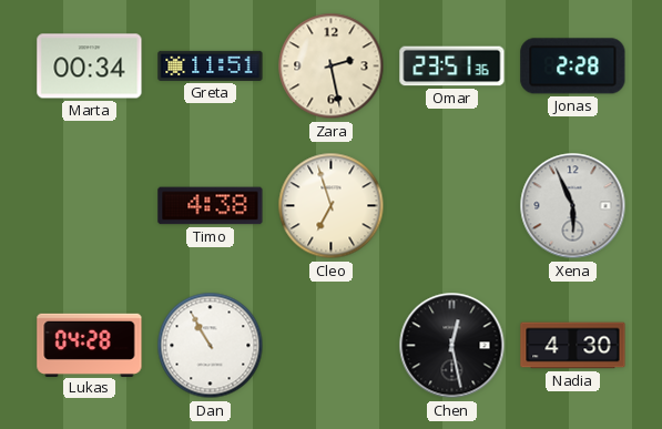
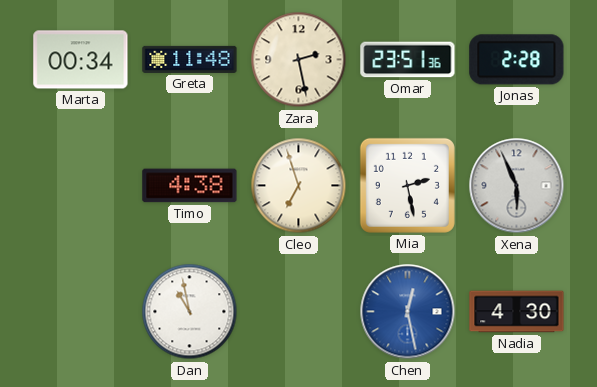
Greta: 11:51 -> 11:48 (190, 59)
Mia: none -> 2:28 (407, 185)
Lukas: 04:28 -> none (90, 345)
Dan: 10:55 -> 10:58 (190, 312)
Chen dial: black -> blue (408, 312)
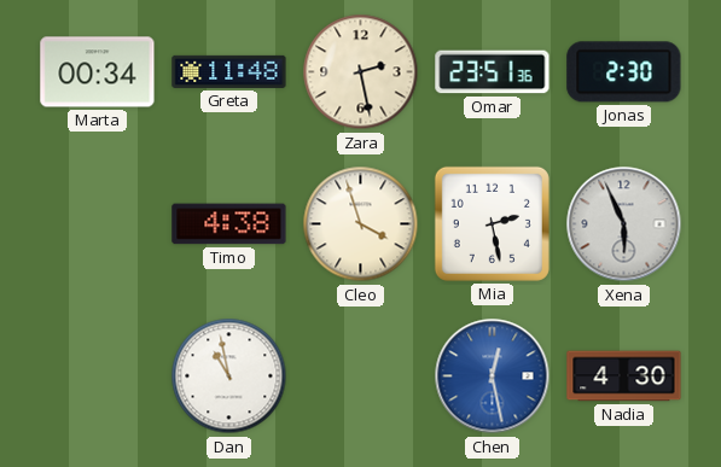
Jonas: 2:28 -> 2:30 (624, 72)
Cleo: 6:57 -> 3:57 (361, 224)
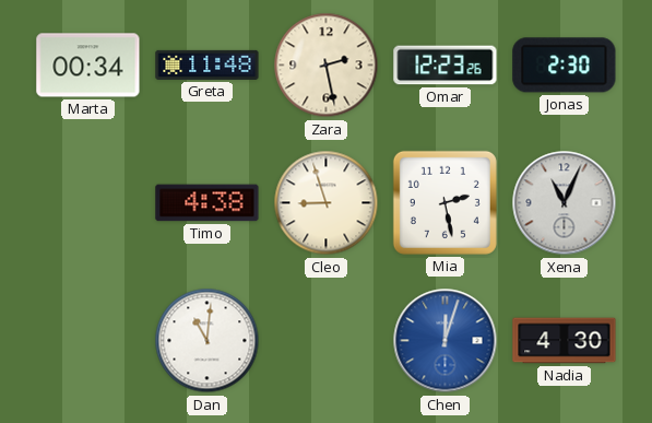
Omar: 23:51 -> 12:23 (446, 66)
Cleo: 3:57 -> 8:57 (327, 203)
Xena: 5:56 -> 11:04 (565, 203)
Dan: 10:58 -> 11:01 (208, 341)
Chen: 12:28 -> 12:03 (446, 341)
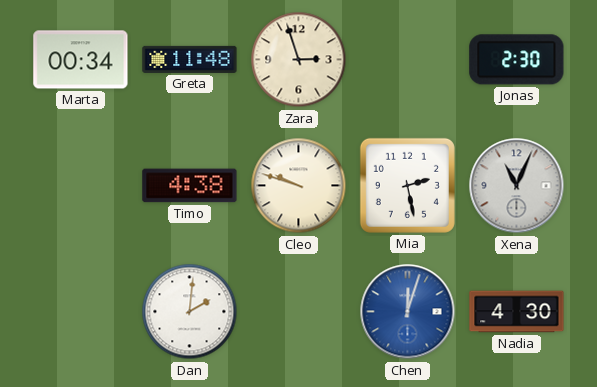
Zara: 2:28 -> 2:57 (299, 60)
Omar: 12:23 -> none (446, 66)
Cleo: 8:57 -> 9:48 (299, 186)
Dan: 11:01 -> 2:01 (190, 312)
